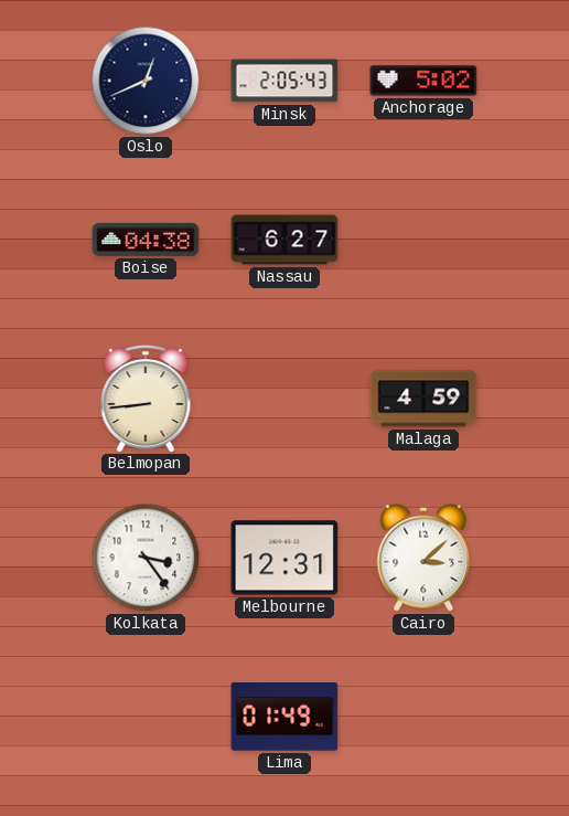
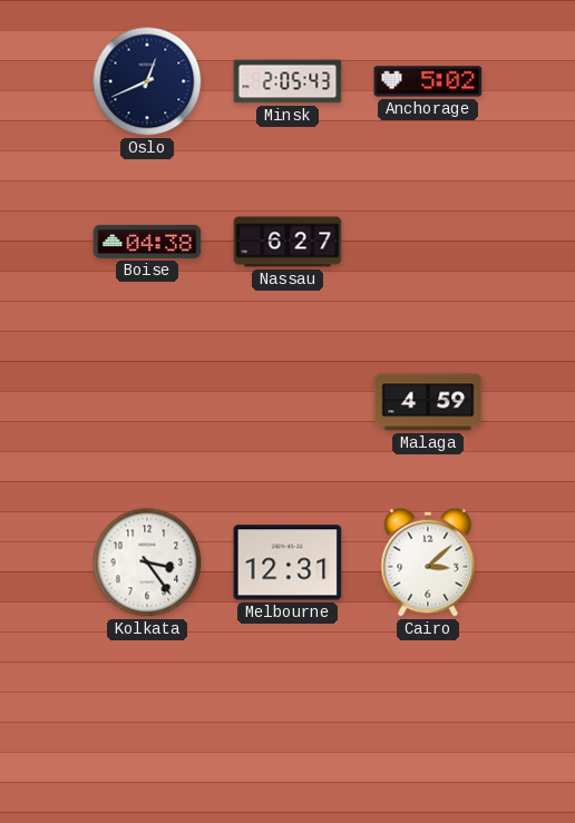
Belmopan: 8:44 -> none (146, 398)
Lima: 01:49 -> none (284, 718)
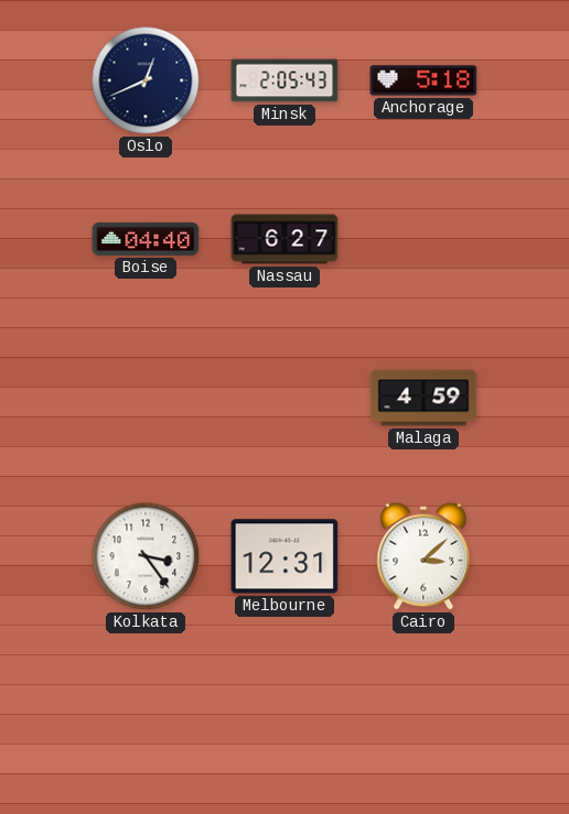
Anchorage: 5:02 -> 5:18 (423, 80)
Boise: 04:38 -> 04:40 (146, 239)
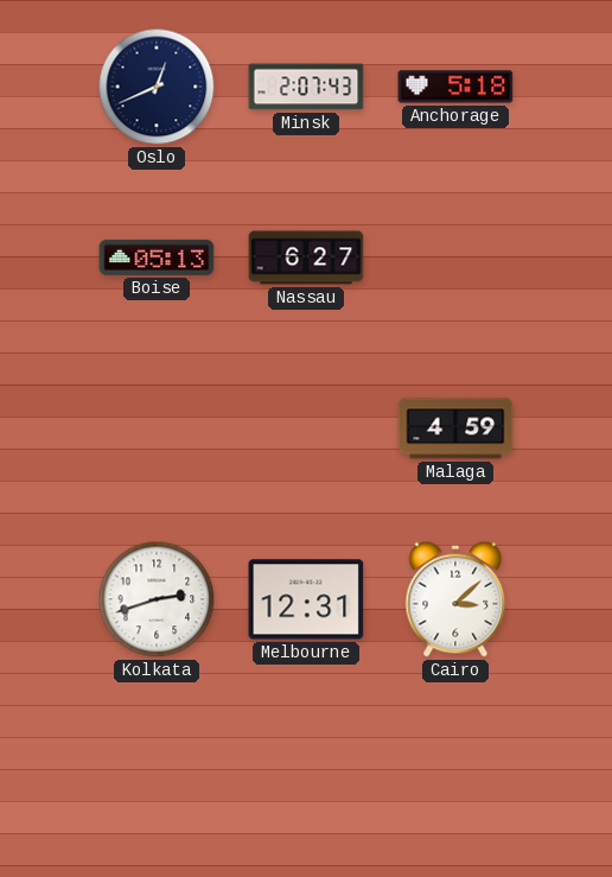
Minsk: 2:05 -> 2:07 (306, 87)
Boise: 04:40 -> 05:13 (157, 258)
Kolkata: 3:24 -> 2:42 (157, 599)
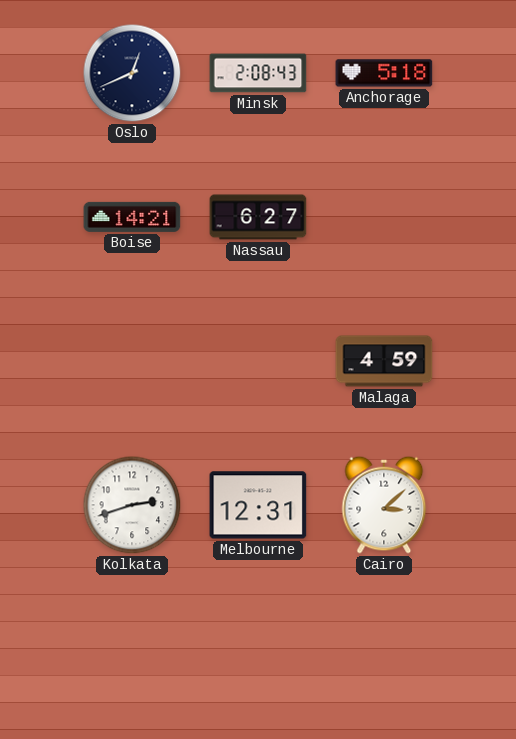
Minsk: 2:07 -> 2:08 (258, 73)
Boise: 05:13 -> 14:21 (132, 217)
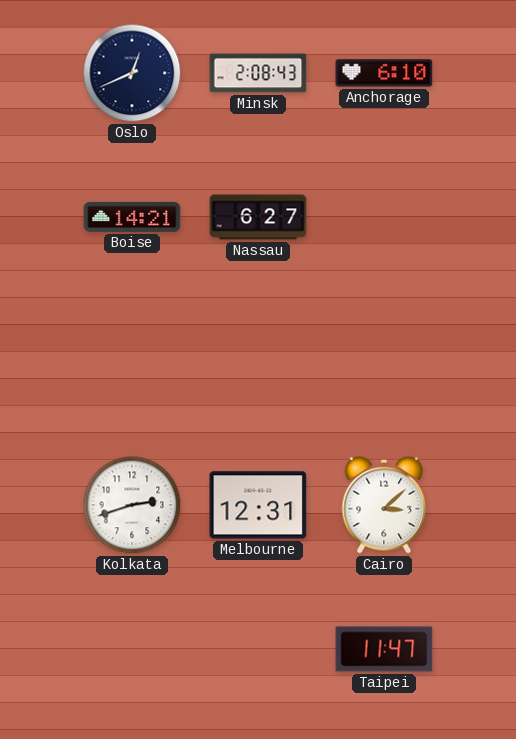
Anchorage: 5:18 -> 6:10 (384, 73)
Malaga: 4:59 -> none (384, 361)
Taipei: none -> 11:47 (384, 649)
